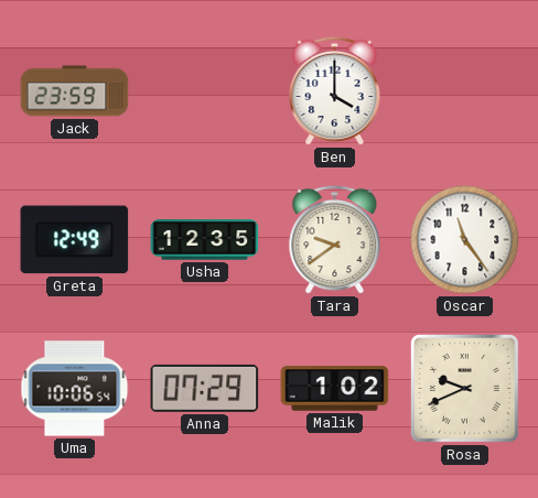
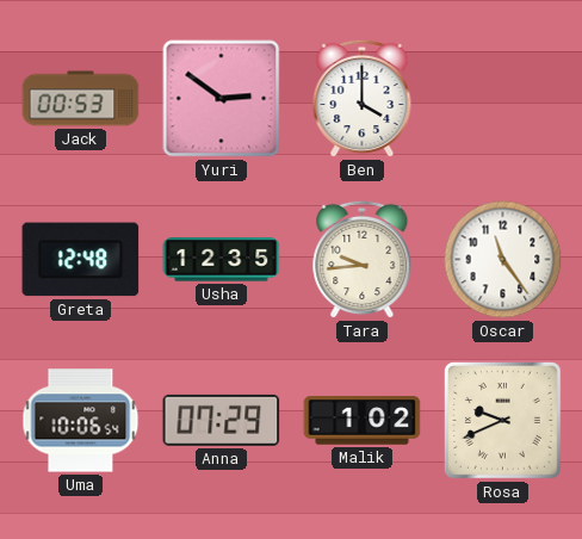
Jack: 23:59 -> 00:53 (81, 99)
Yuri: none -> 2:51 (222, 99)
Greta: 12:49 -> 12:48 (81, 260)
Tara: 9:39 -> 9:44 (363, 260)
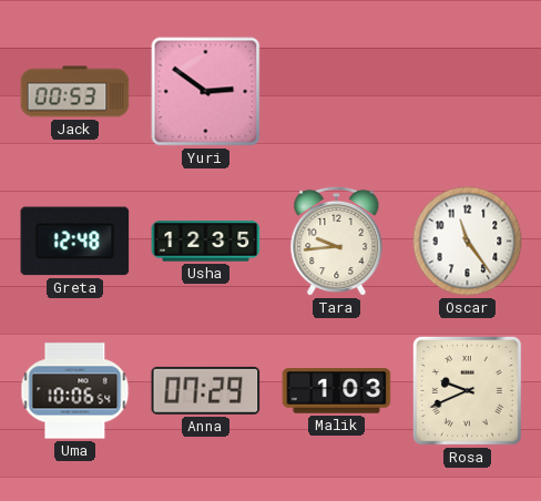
Ben: 4:00 -> none (363, 99)
Malik: 1:02 -> 1:03 (337, 391)
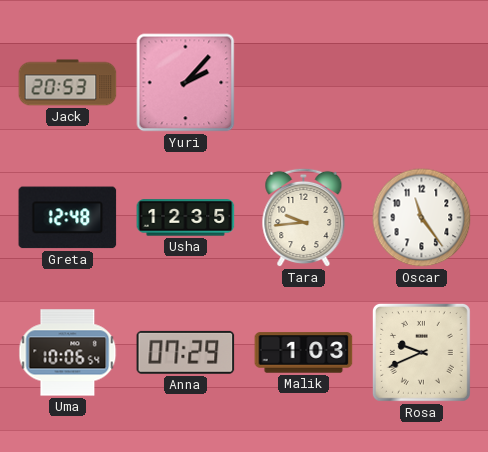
Jack: 00:53 -> 20:53 (68, 83)
Yuri: 2:51 -> 2:07 (186, 83)
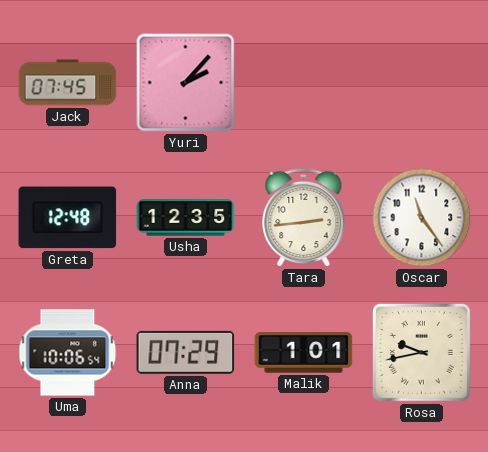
Jack: 20:53 -> 07:45 (68, 83)
Tara: 9:44 -> 2:44 (304, 218)
Malik: 1:03 -> 1:01 (304, 353)
Rosa: 9:41 -> 9:43 (421, 352)
